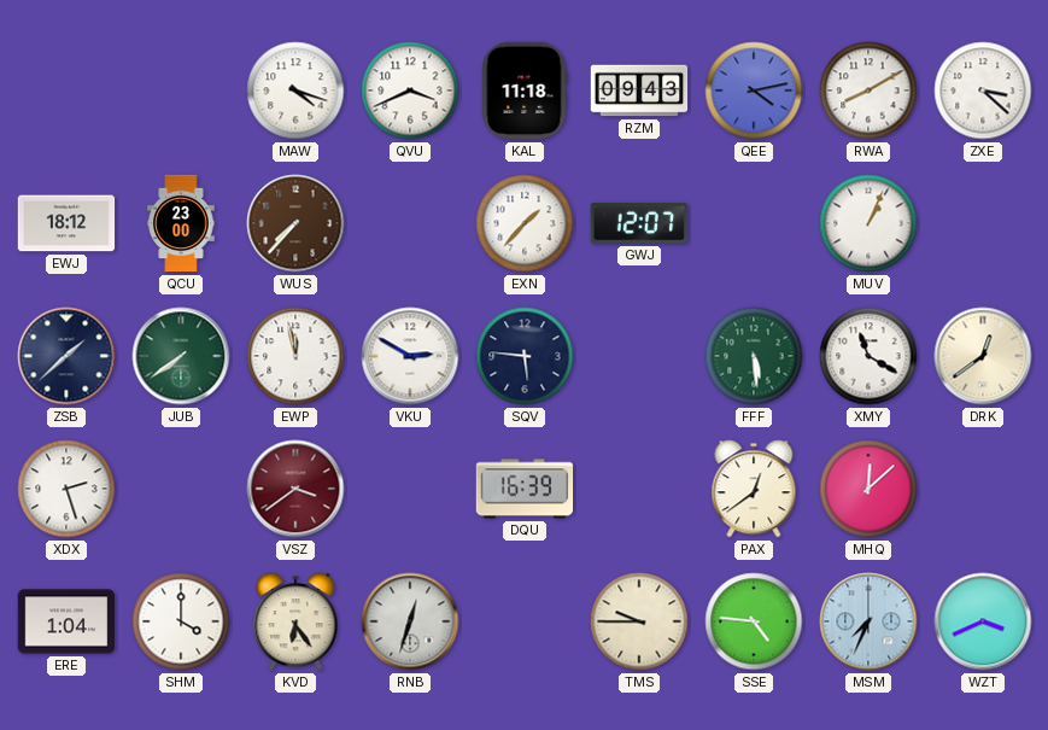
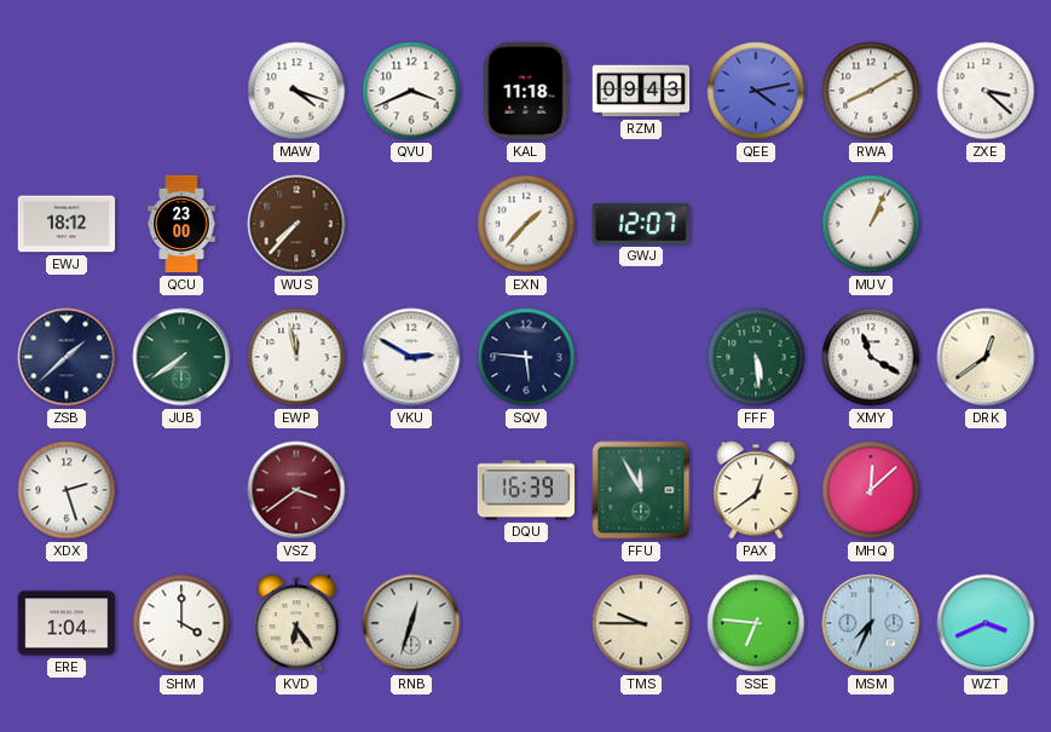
FFU: none -> 11:55 (641, 490)
SSE: 4:46 -> 6:46 (756, 623)
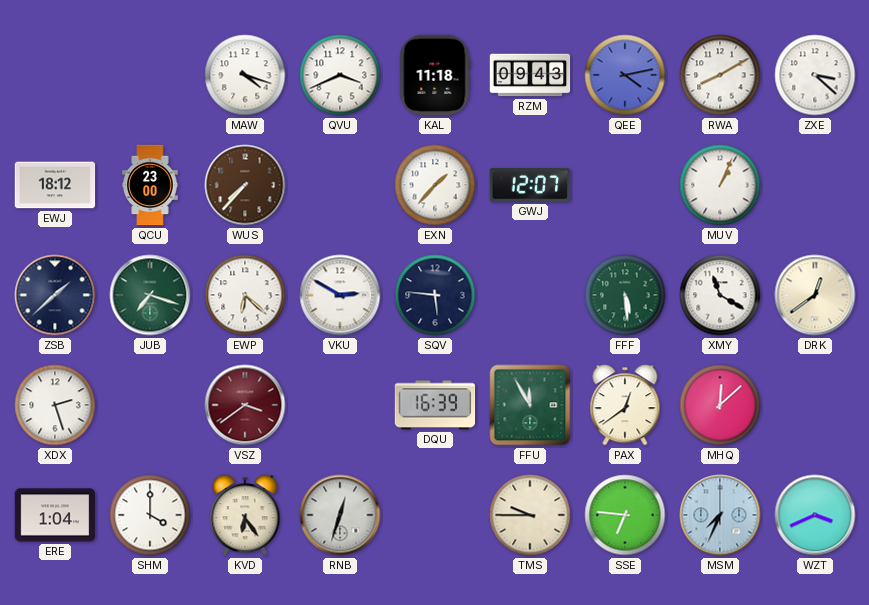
JUB: 7:39 -> 7:18 (150, 295)
EWP: 11:58 -> 6:22 (245, 295)
